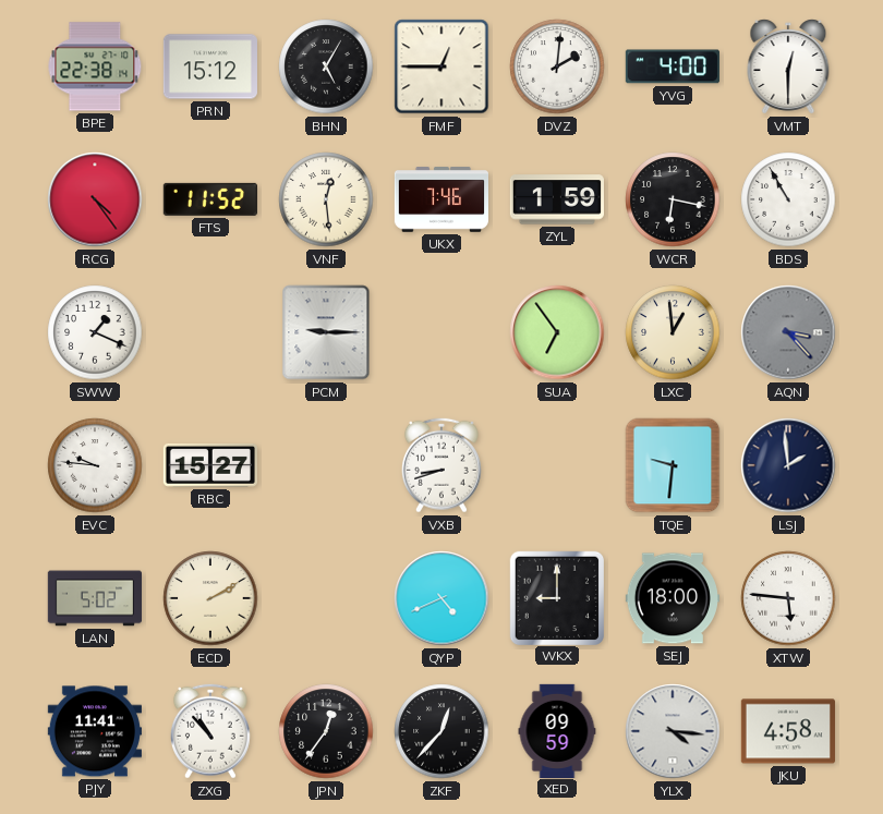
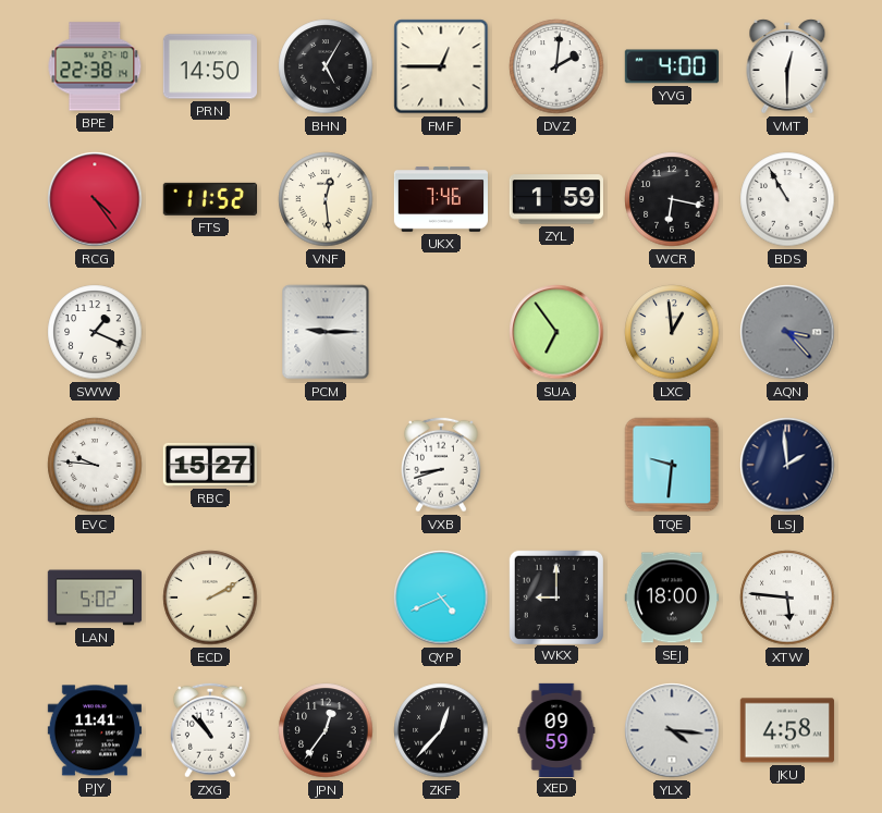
PRN: 15:12 -> 14:50 (210, 66)
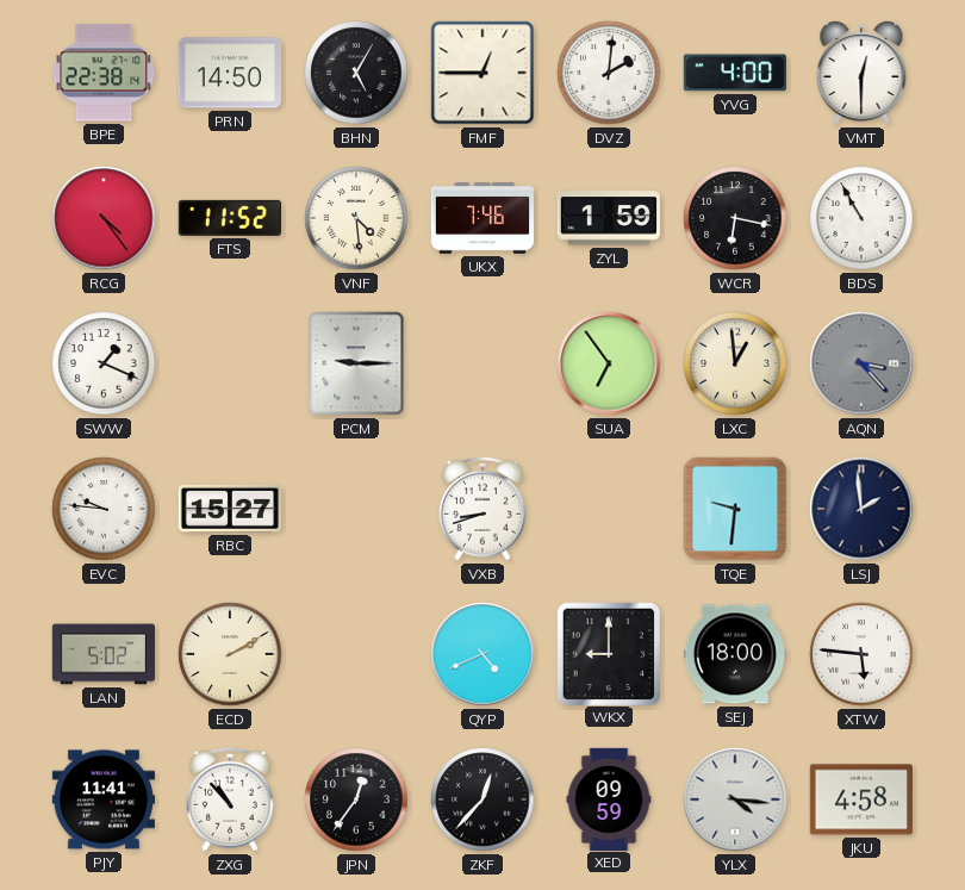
VNF: 12:29 -> 4:29 (356, 218)
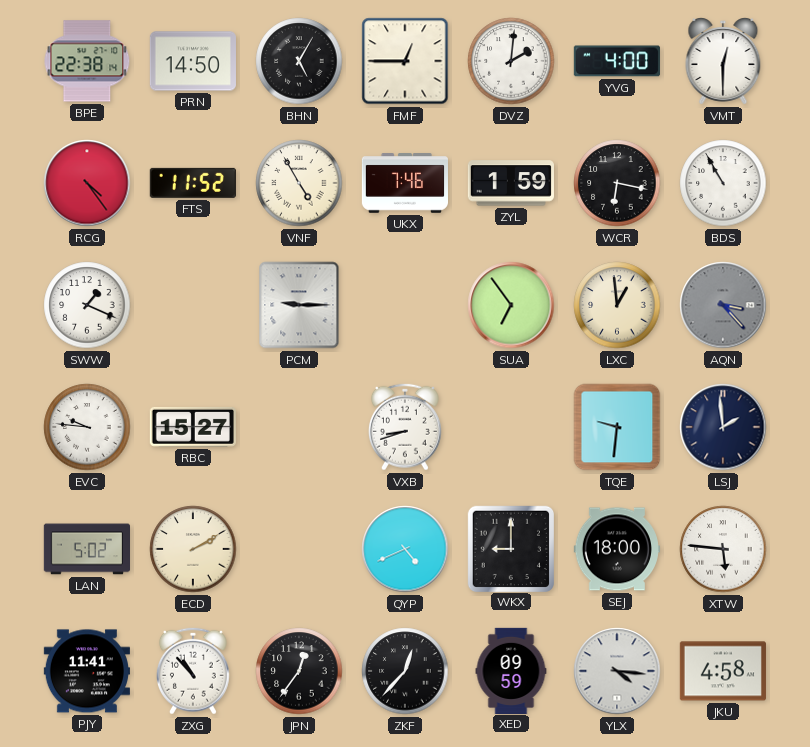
VNF: 4:29 -> 4:55 (299, 183)
